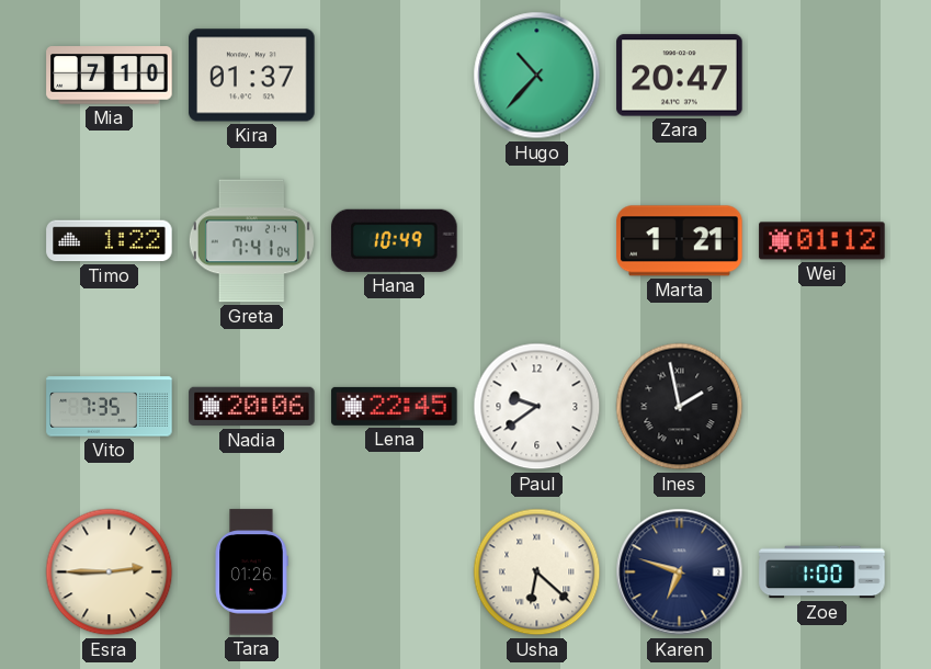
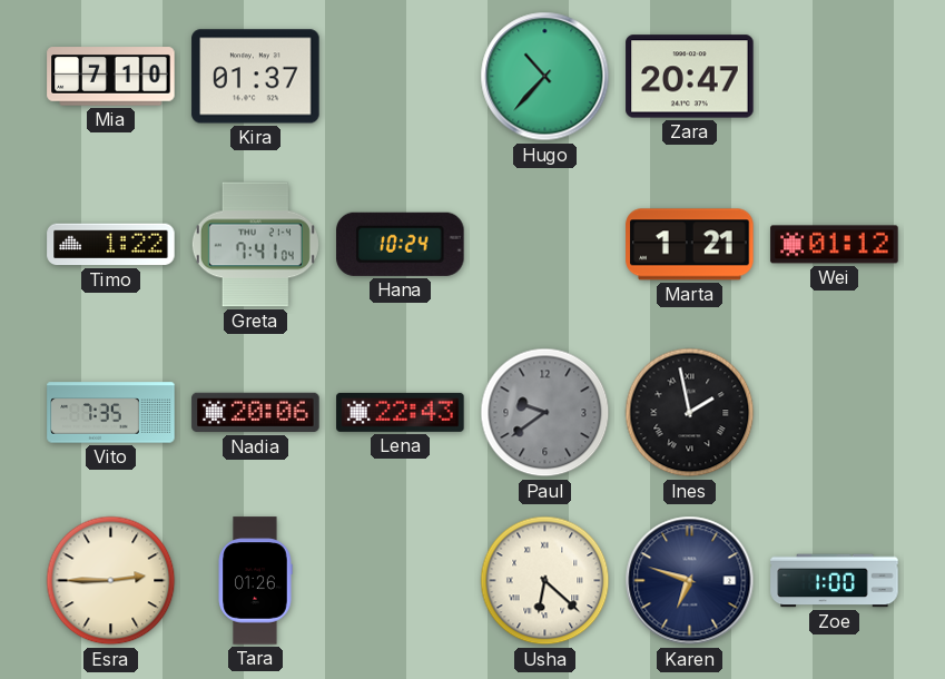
Hana: 10:49 -> 10:24 (401, 244)
Lena: 22:45 -> 22:43 (401, 412)
Paul dial: white -> grey (545, 413)
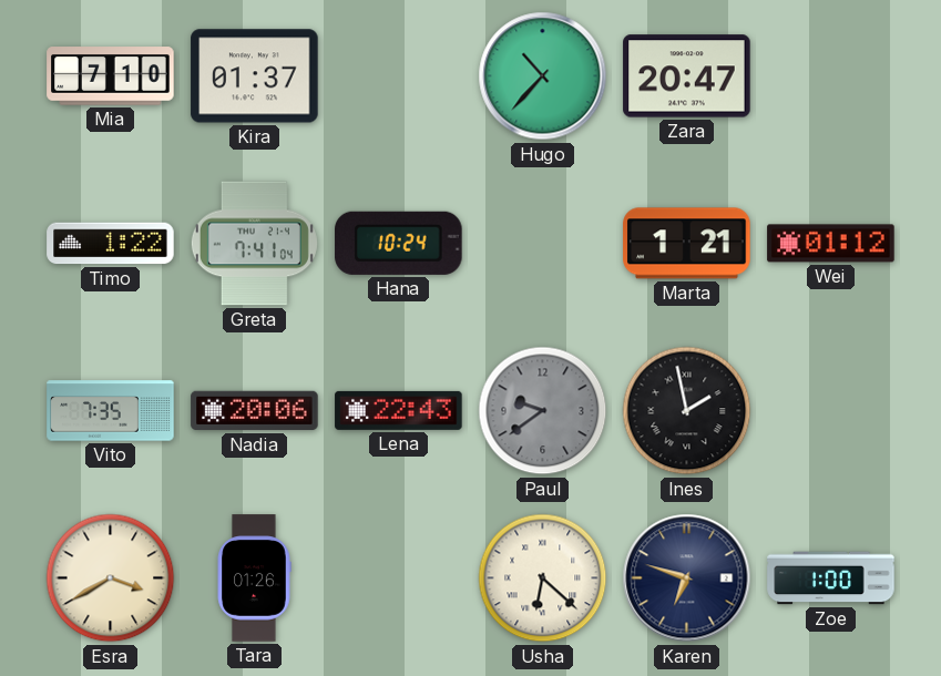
Esra: 2:45 -> 3:40 (111, 578)
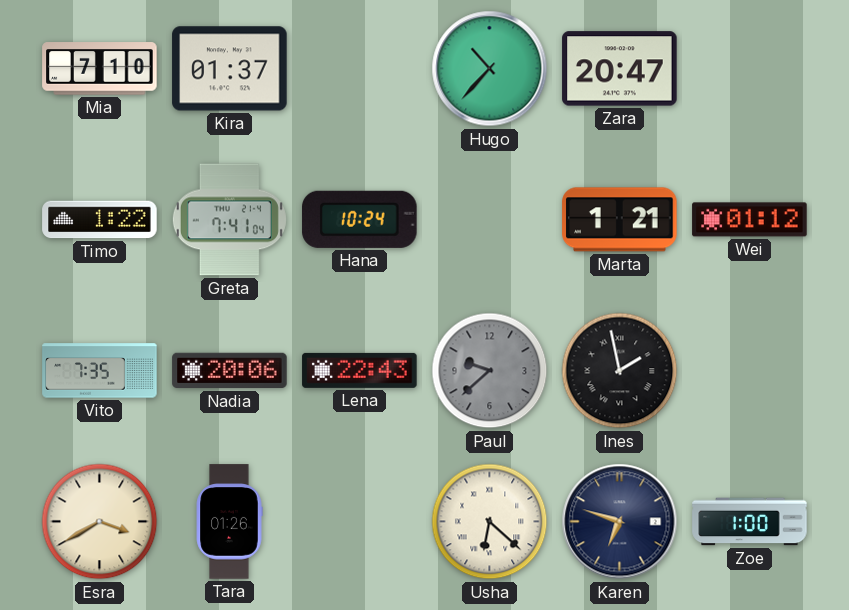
Paul: 9:39 -> 9:38 (490, 371)
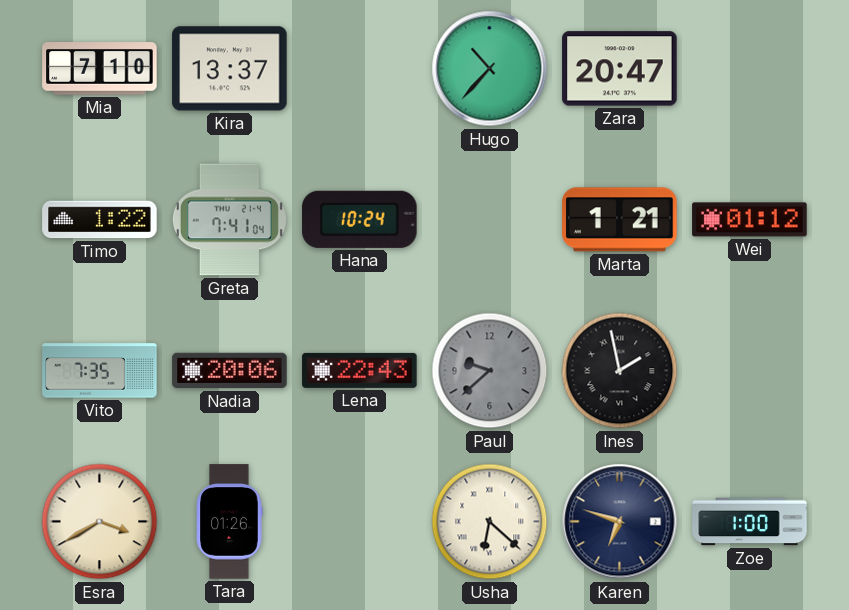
Kira: 01:37 -> 13:37 (230, 69)
